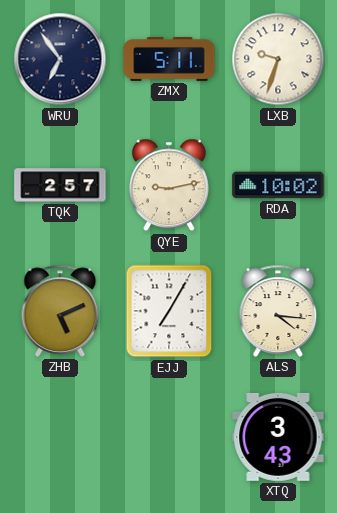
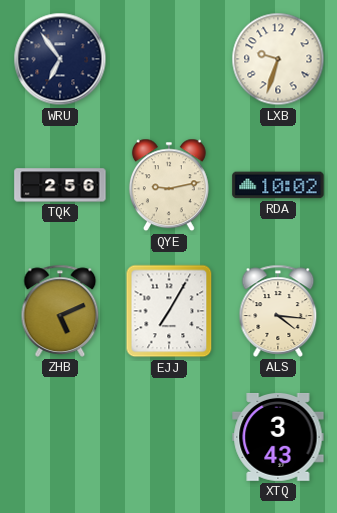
ZMX: 5:11 -> none (169, 59)
TQK: 2:57 -> 2:56 (60, 185)
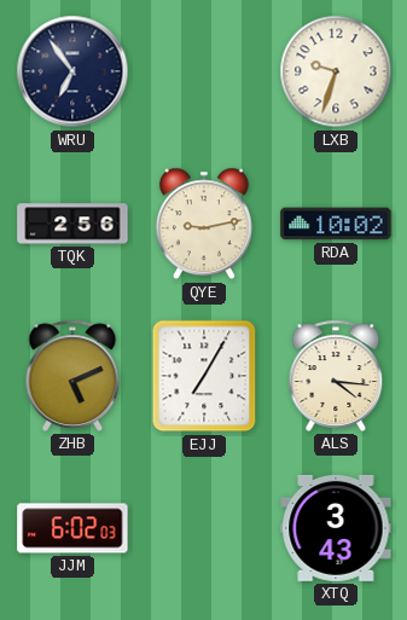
JJM: none -> 6:02 (72, 528)
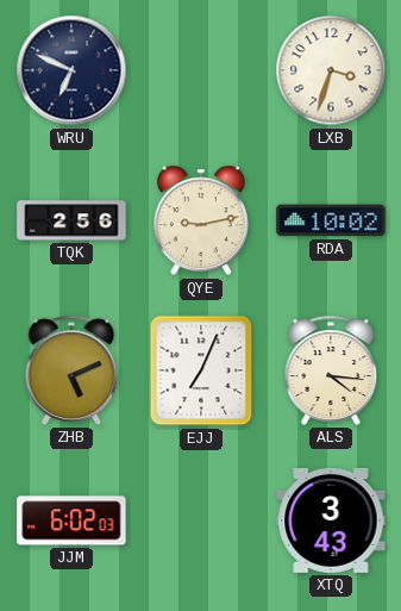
WRU: 6:54 -> 6:49 (71, 70)
LXB: 9:33 -> 3:33 (331, 70)
EJJ: 7:05 -> 7:04 (201, 370)
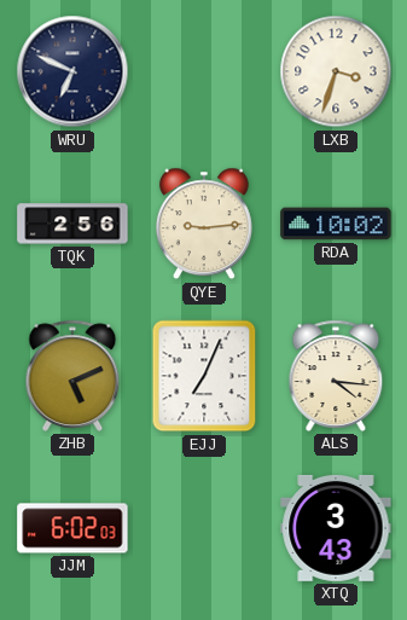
QYE: 9:13 -> 9:14 (204, 224)
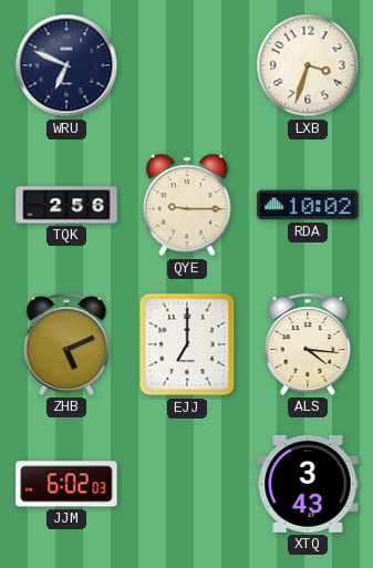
QYE: 9:14 -> 9:15 (187, 205)
EJJ: 7:04 -> 7:00 (187, 344)
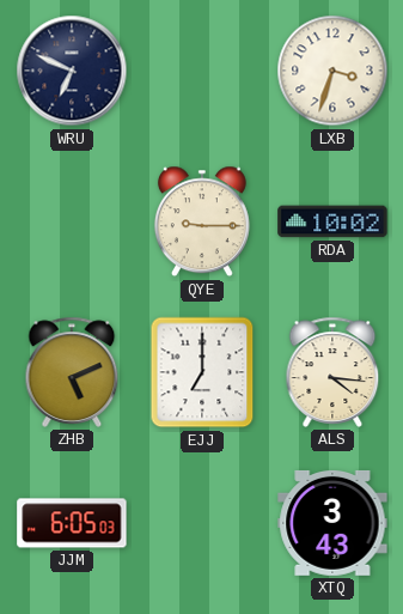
TQK: 2:56 -> none (66, 205)
JJM: 6:02 -> 6:05 (72, 523)
